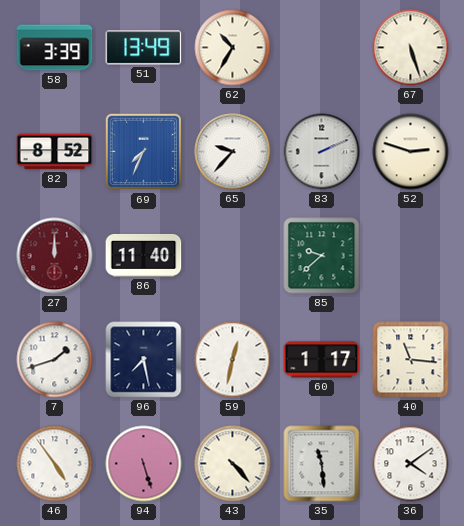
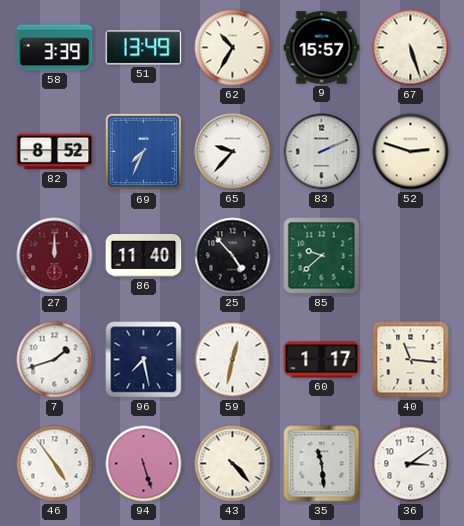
9: none -> 15:57 (322, 48)
25: none -> 4:53 (233, 256)
36: 4:09 -> 3:09 (411, 464)
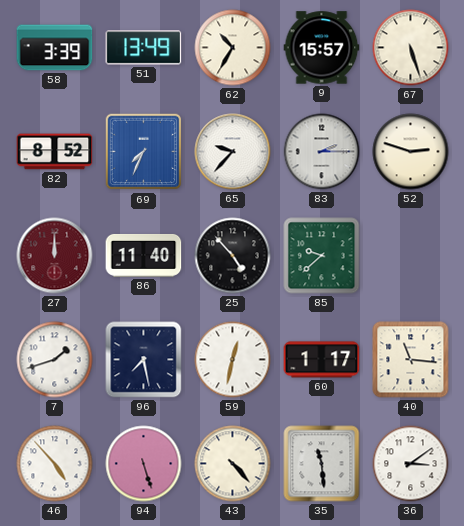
83: 2:11 -> 2:15 (322, 152)
46: 4:54 -> 4:53 (55, 464)
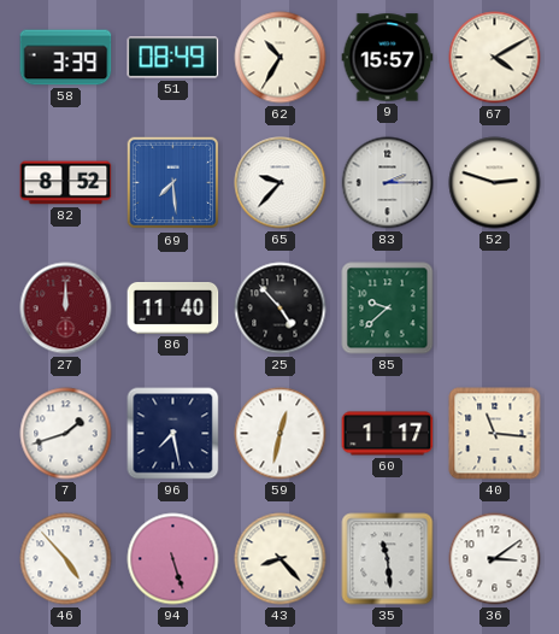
51: 13:49 -> 08:49 (173, 58)
67: 5:27 -> 4:10 (495, 58)
69: 7:34 -> 7:29 (173, 183)
43: 4:23 -> 8:23 (281, 559)
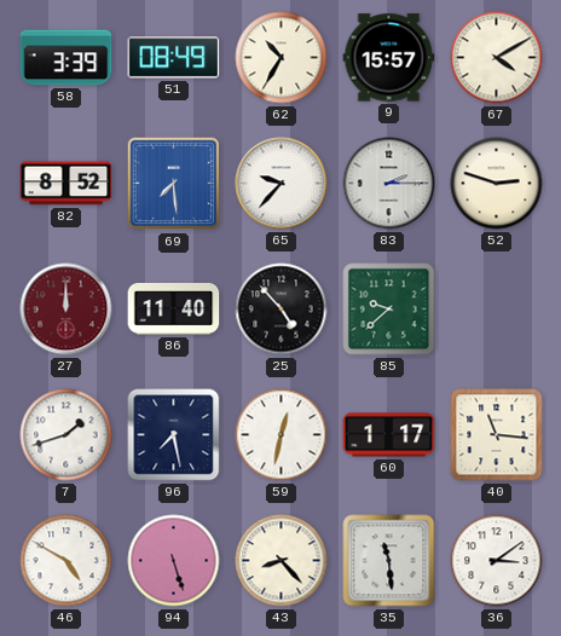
46: 4:53 -> 4:50 (66, 561)
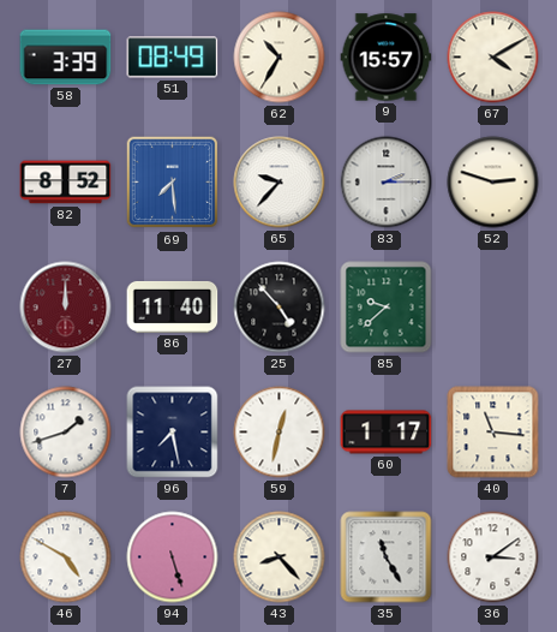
35: 11:29 -> 11:25 (387, 558)
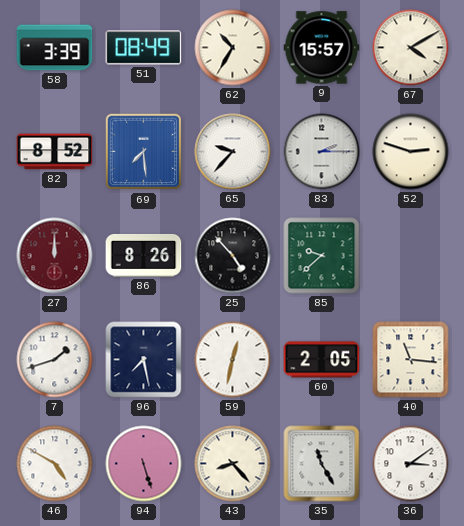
86: 11:40 -> 8:26 (144, 255)
60: 1:17 -> 2:05 (322, 360)
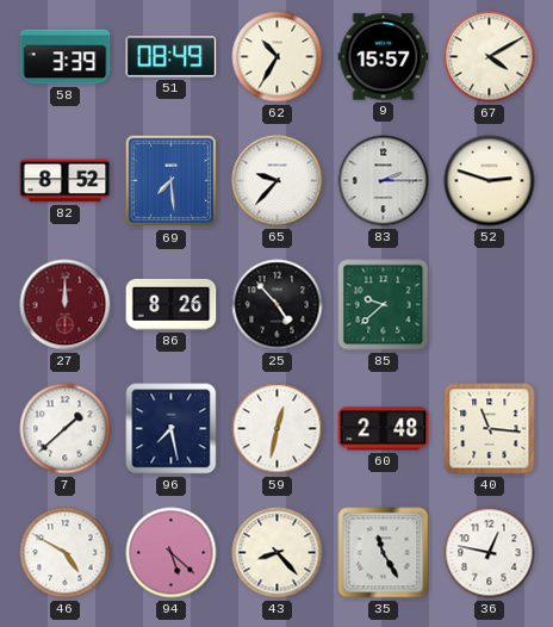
7: 1:42 -> 1:38 (66, 429)
60: 2:05 -> 2:48 (384, 429)
94: 5:27 -> 5:22 (172, 553)
36: 3:09 -> 12:47 (490, 553)
